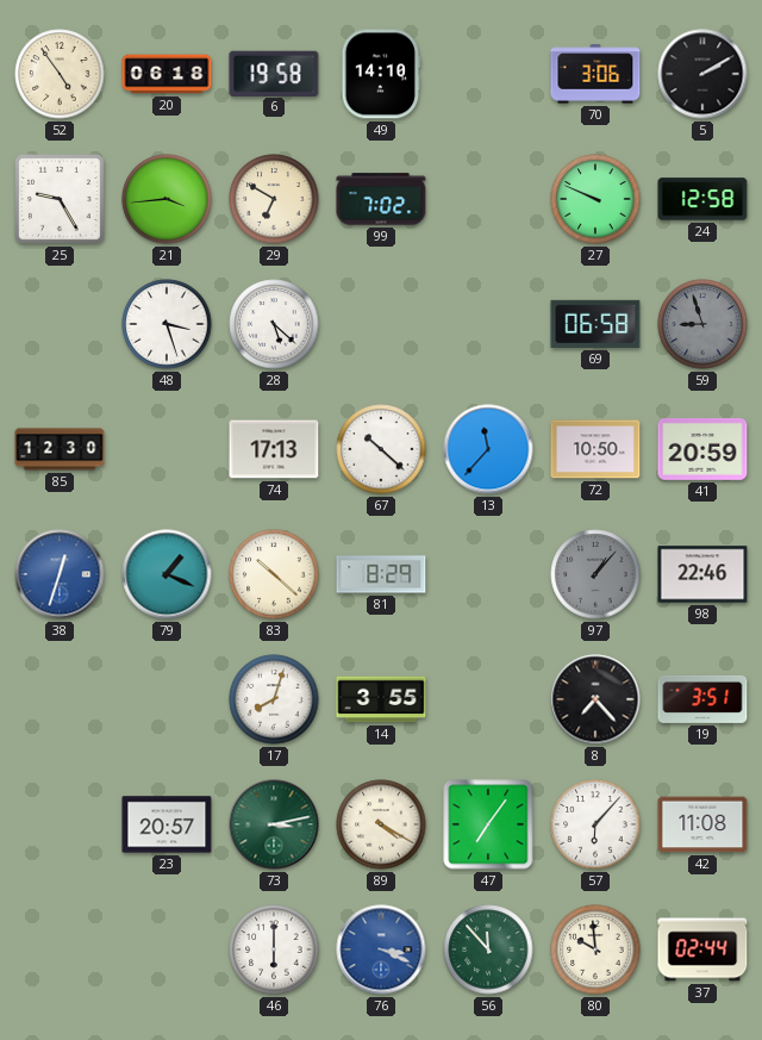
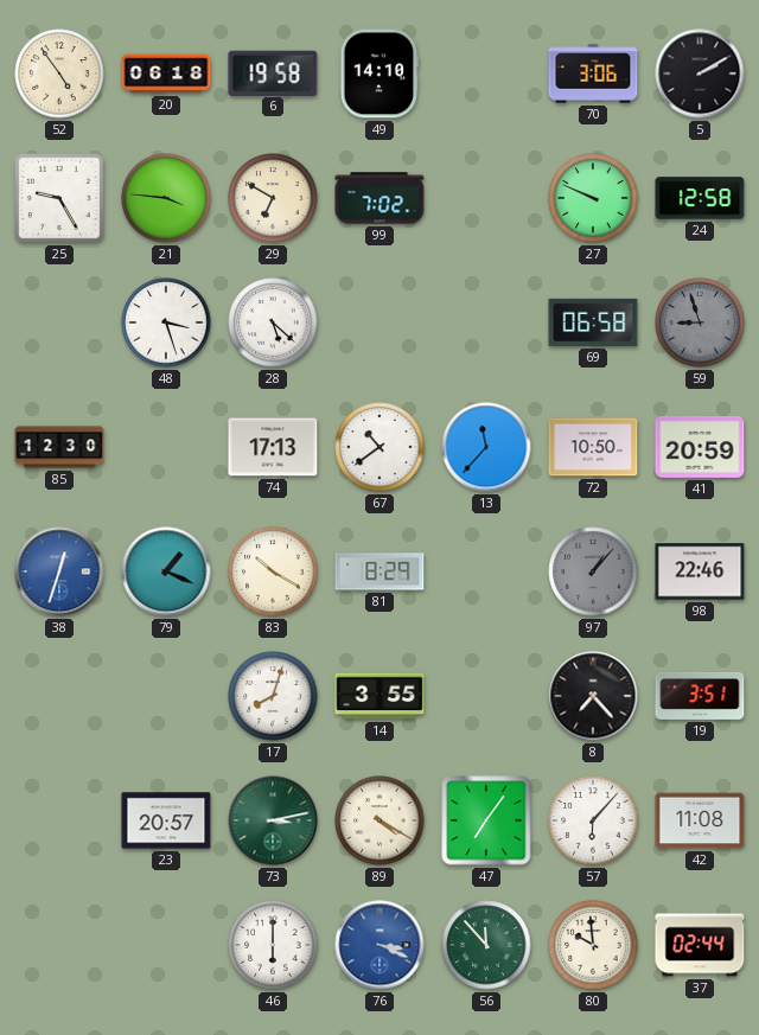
21: 3:44 -> 3:46 (166, 198)
67: 10:22 -> 10:39 (379, 447)
83: 10:22 -> 10:20 (273, 571)
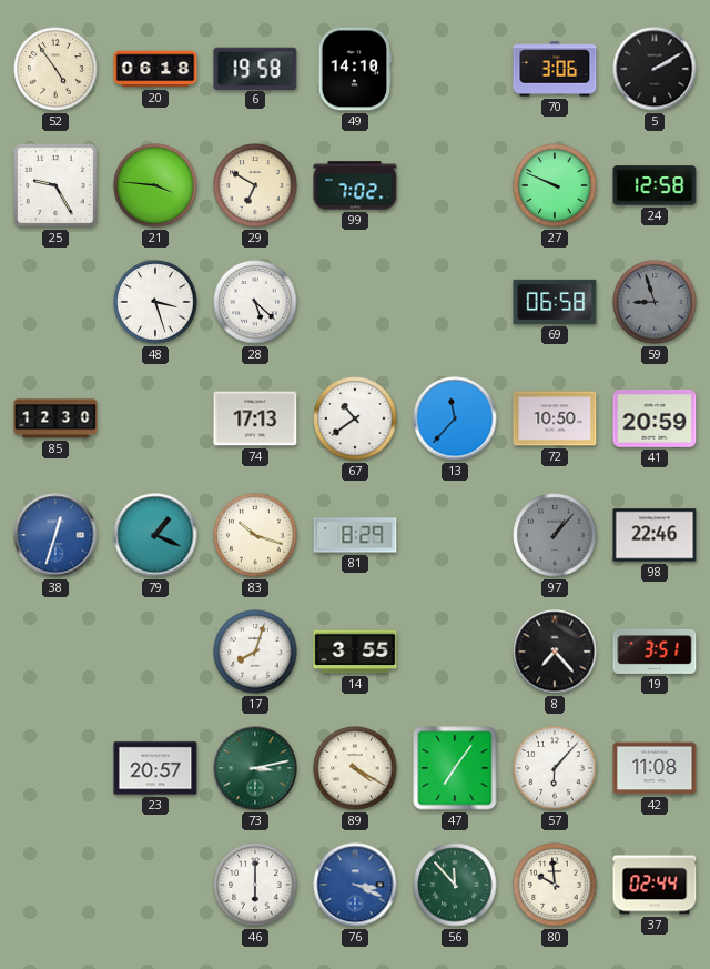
83: 10:20 -> 10:18 (255, 535)
